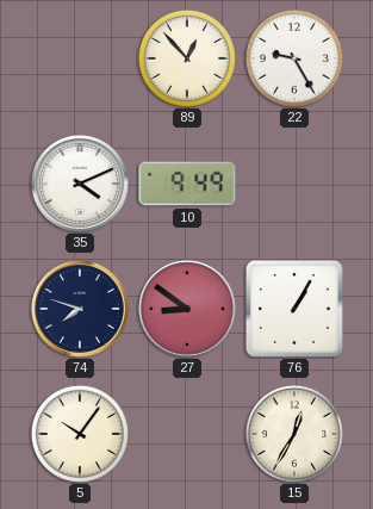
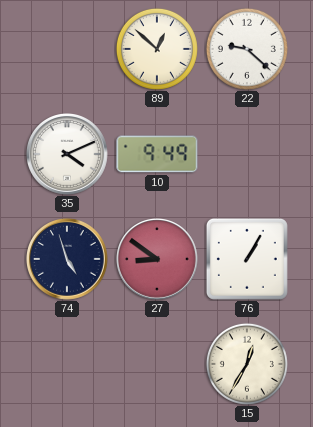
89: 12:53 -> 12:52 (157, 49)
22: 9:25 -> 9:22 (247, 49)
74: 7:48 -> 4:57 (68, 260)
5: 10:06 -> none (80, 434)
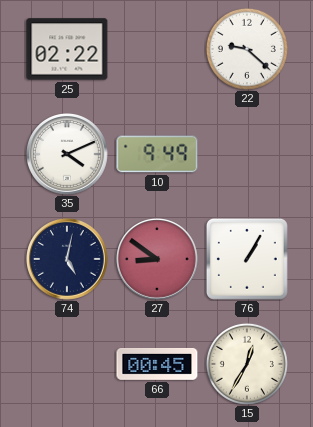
25: none -> 02:22 (67, 49)
89: 12:52 -> none (157, 49)
74: 4:57 -> 5:02 (68, 260)
66: none -> 00:45 (157, 364)
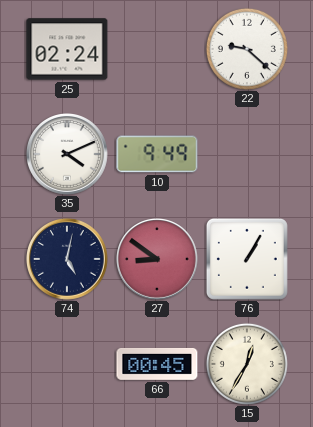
25: 02:22 -> 02:24 (67, 49)
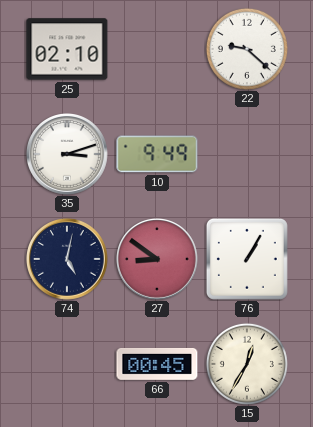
25: 02:24 -> 02:10 (67, 49)
35: 4:11 -> 3:12 (68, 155)
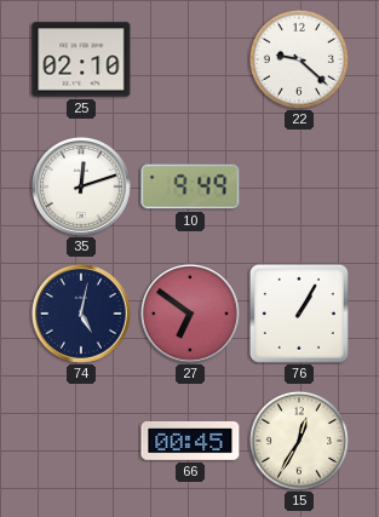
35: 3:12 -> 12:12 (82, 188)
27: 8:51 -> 6:51 (191, 315)
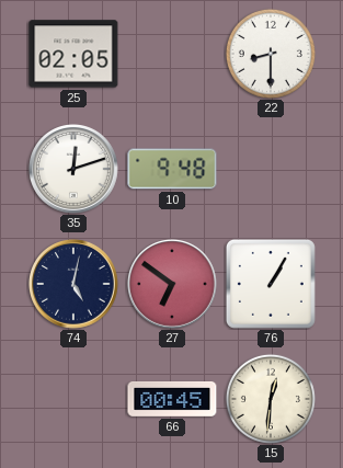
25: 02:10 -> 02:05 (73, 54)
22: 9:22 -> 8:30 (271, 54)
10: 9:49 -> 9:48 (172, 169)
15: 12:35 -> 12:31 (271, 399)
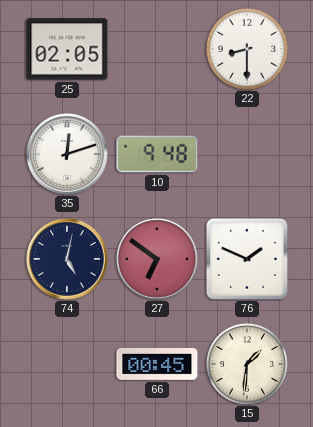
76: 1:05 -> 1:49 (247, 259)
15: 12:31 -> 1:31 (247, 364)
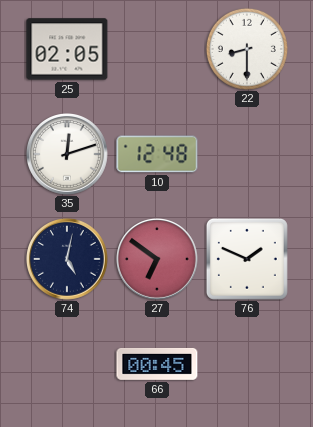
10: 9:48 -> 12:48 (157, 154)
15: 1:31 -> none (247, 364)
